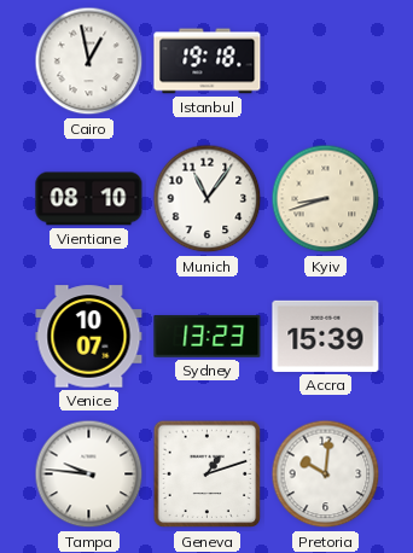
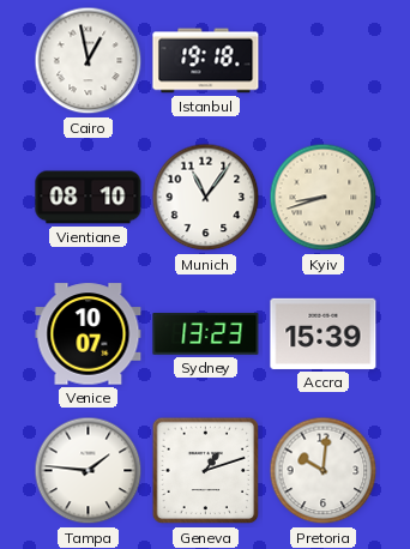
Tampa: 9:46 -> 1:46 (89, 471)
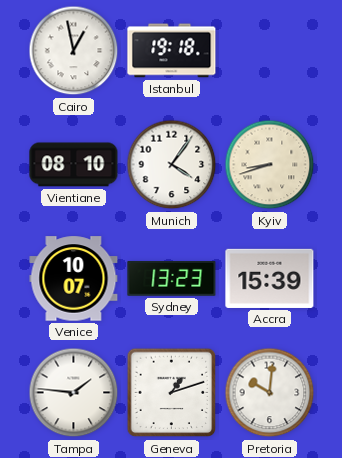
Munich: 11:06 -> 4:06 (172, 165)
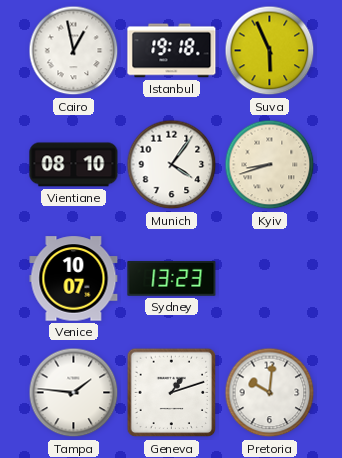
Suva: none -> 5:56 (270, 51)
Accra: 15:39 -> none (270, 278)
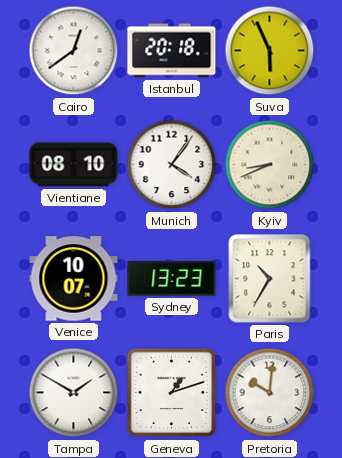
Cairo: 12:58 -> 12:39 (74, 51)
Istanbul: 19:18 -> 20:18 (172, 51)
Kyiv: 8:42 -> 8:41 (270, 165)
Paris: none -> 10:35 (270, 279)
Tampa: 1:46 -> 1:50 (74, 393)
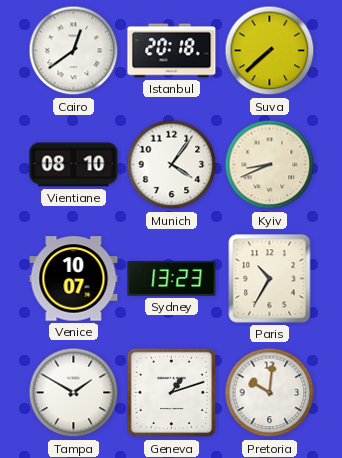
Suva: 5:56 -> 7:38 (270, 51)
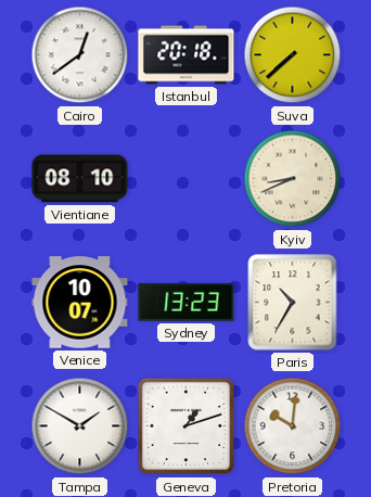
Munich: 4:06 -> none (172, 165)
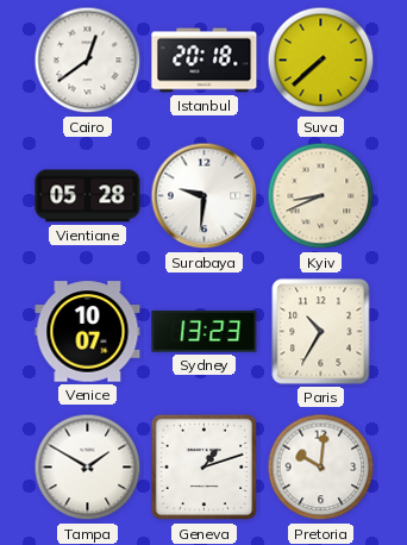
Vientiane: 08:10 -> 05:28 (88, 196)
Surabaya: none -> 9:31 (205, 196)
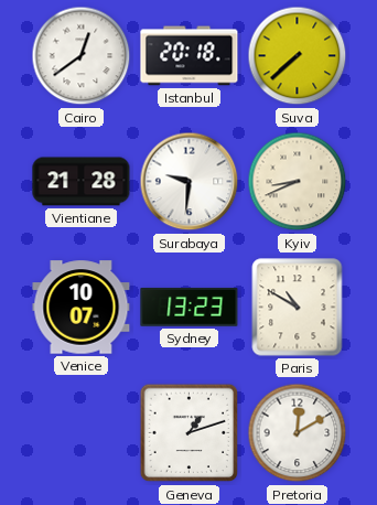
Vientiane: 05:28 -> 21:28 (82, 182)
Paris: 10:35 -> 10:50 (298, 308)
Tampa: 1:50 -> none (88, 468)
Pretoria: 10:01 -> 12:10 (298, 433)
